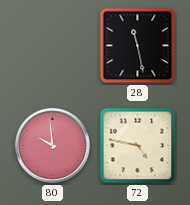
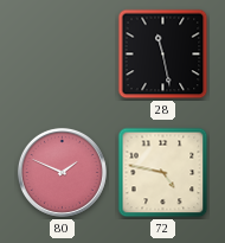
80: 9:59 -> 1:49 (62, 172)
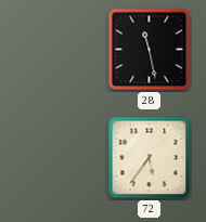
80: 1:49 -> none (62, 172)
72: 4:47 -> 5:36 (150, 158)
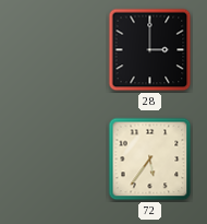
28: 11:28 -> 3:00 (150, 50)
